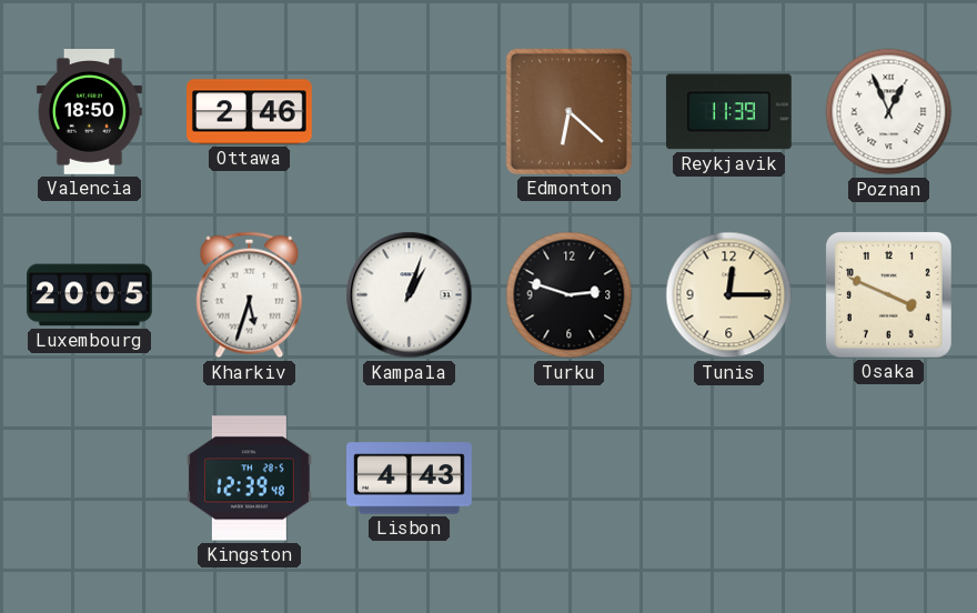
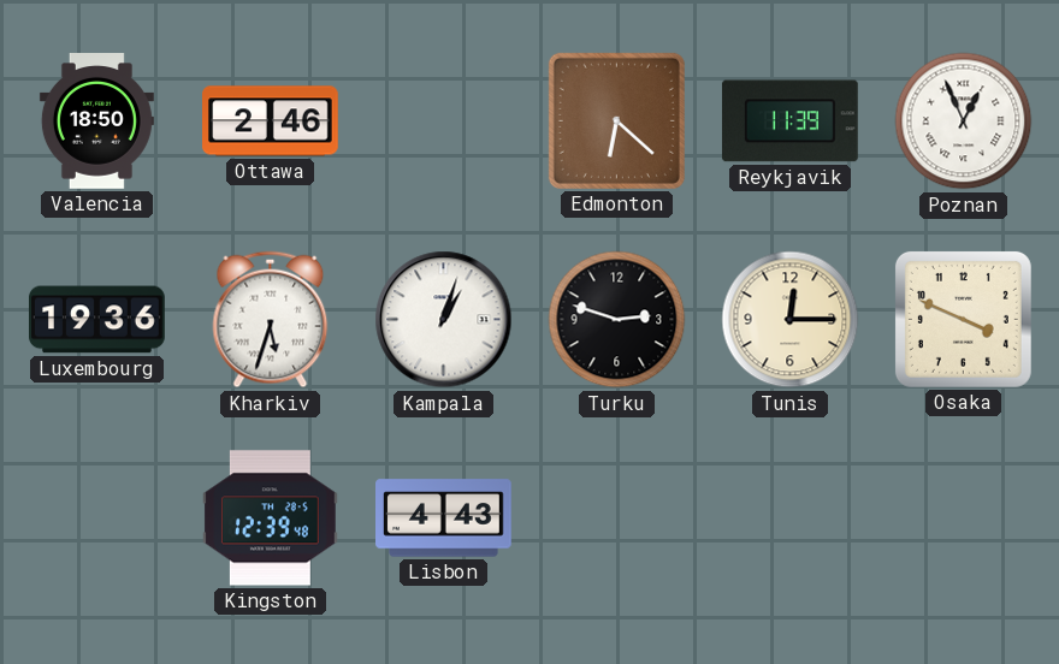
Luxembourg: 20:05 -> 19:36 (97, 320)
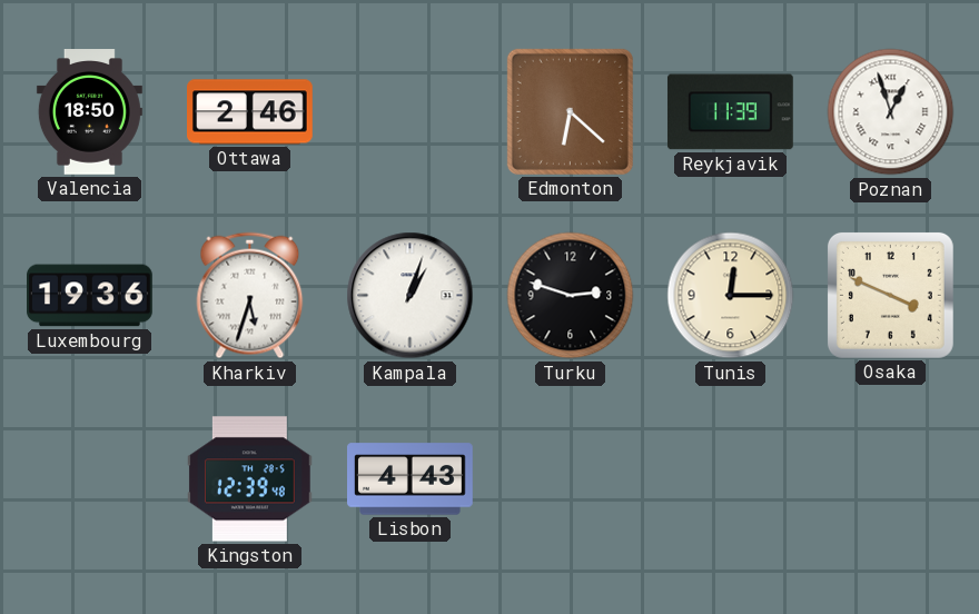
Poznan: 12:56 -> 12:57 (891, 112)
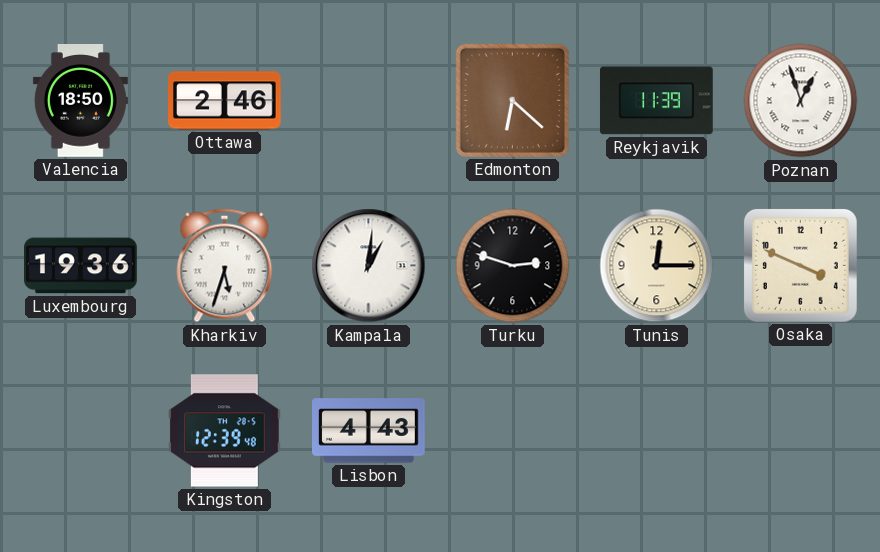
Kampala: 1:03 -> 1:01 (369, 266)
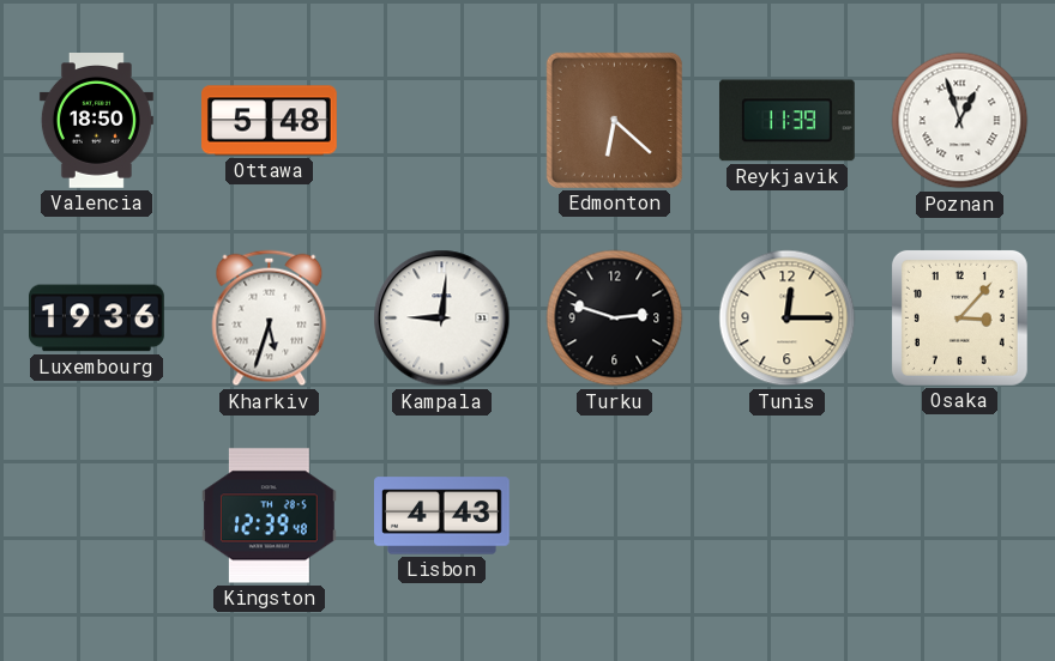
Ottawa: 2:46 -> 5:48 (270, 121)
Kampala: 1:01 -> 9:01 (442, 319)
Osaka: 3:49 -> 3:07 (959, 317)
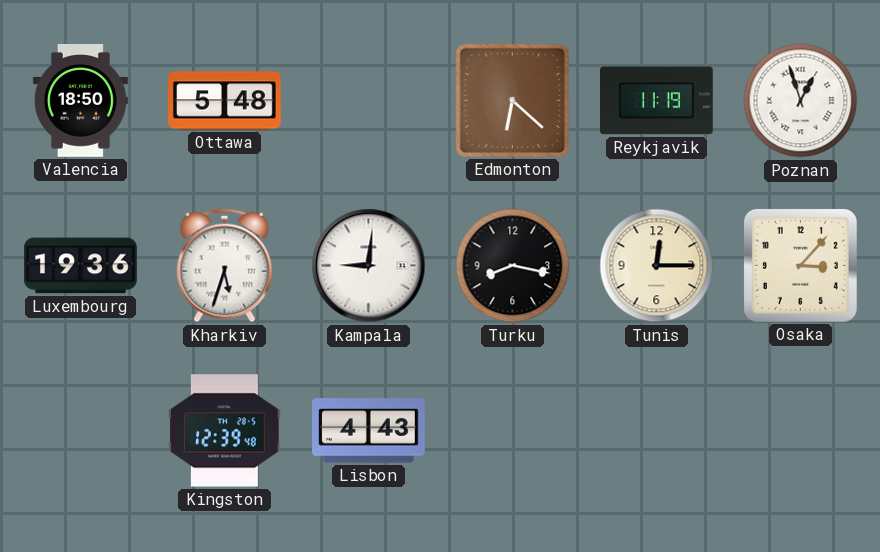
Reykjavik: 11:39 -> 11:19 (656, 101)
Turku: 2:48 -> 8:17 (513, 266)
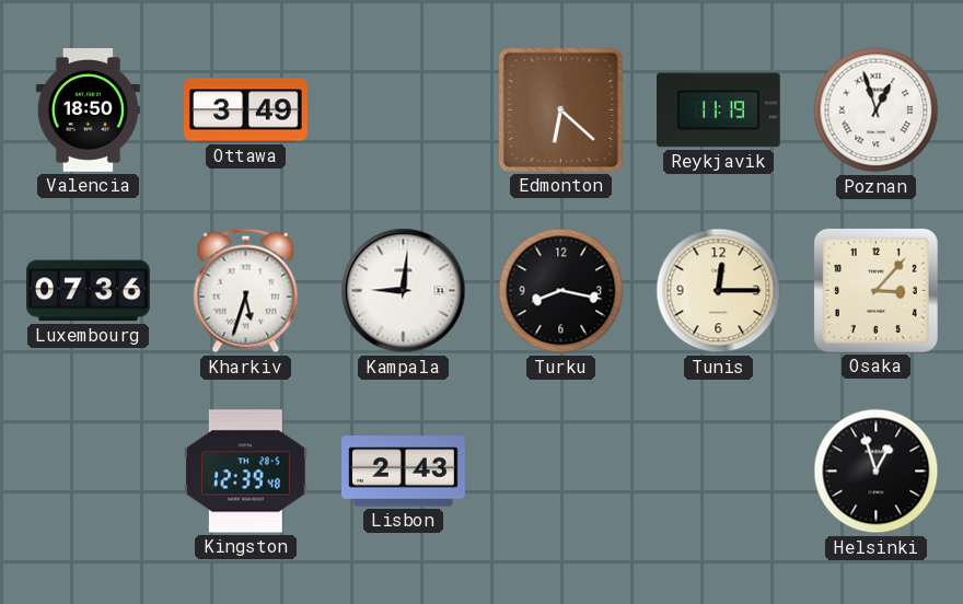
Ottawa: 5:48 -> 3:49 (246, 111)
Luxembourg: 19:36 -> 07:36 (89, 291)
Lisbon: 4:43 -> 2:43 (404, 472)
Helsinki: none -> 12:57 (877, 472)
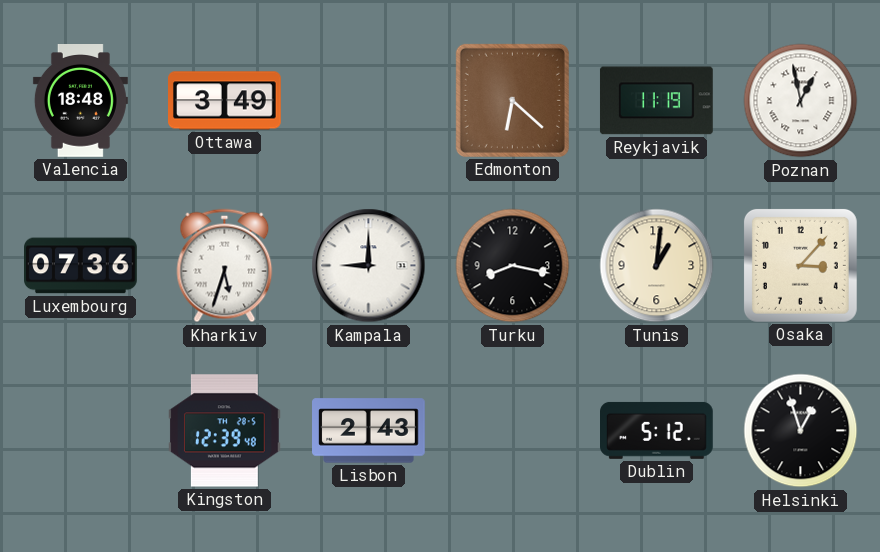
Valencia: 18:50 -> 18:48 (80, 101)
Poznan: 12:57 -> 12:58 (801, 101)
Kampala: 9:01 -> 9:00 (369, 266)
Tunis: 12:15 -> 1:01 (657, 266)
Dublin: none -> 5:12 (657, 430)
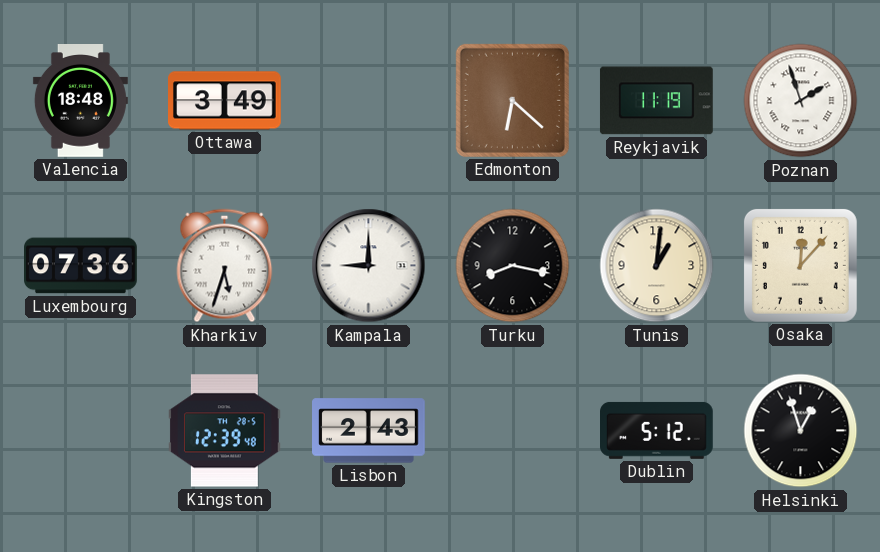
Poznan: 12:58 -> 1:57 (801, 101)
Osaka: 3:07 -> 12:07 (800, 265)
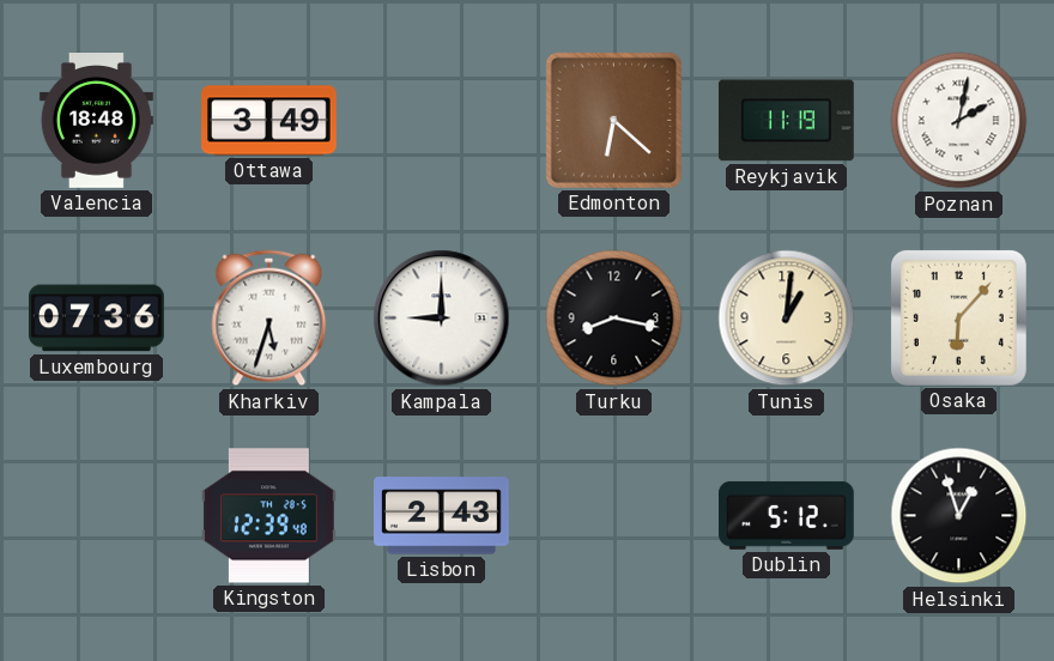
Poznan: 1:57 -> 2:02 (959, 121)
Osaka: 12:07 -> 6:07 (958, 317)
